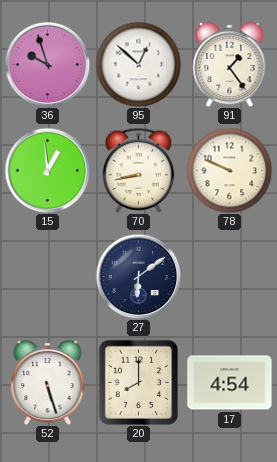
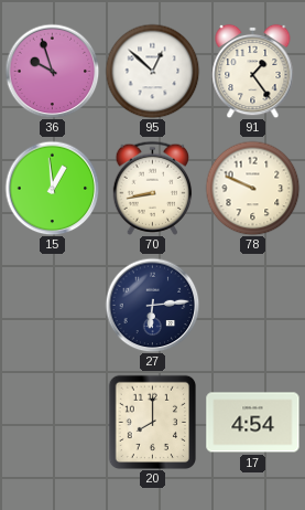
27: 6:09 -> 6:14 (152, 305)
52: 5:27 -> none (48, 382)
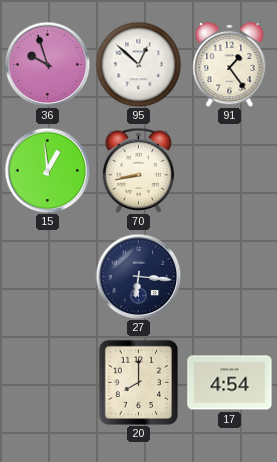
78: 9:49 -> none (252, 188)
27: 6:14 -> 6:16 (138, 276)
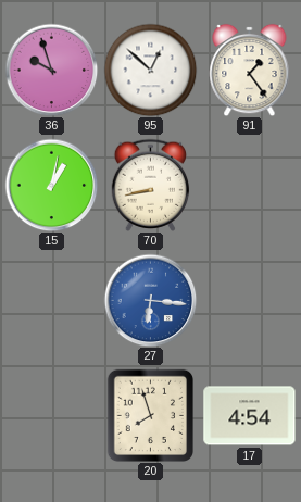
15: 12:59 -> 1:02 (51, 185)
27 dial: navy -> blue (150, 300)
20: 8:00 -> 7:57 (150, 415)
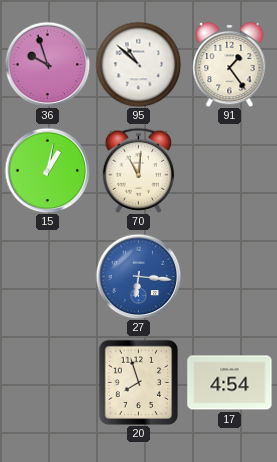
95: 12:52 -> 10:52 (138, 64)
70: 8:43 -> 11:01 (139, 170)
